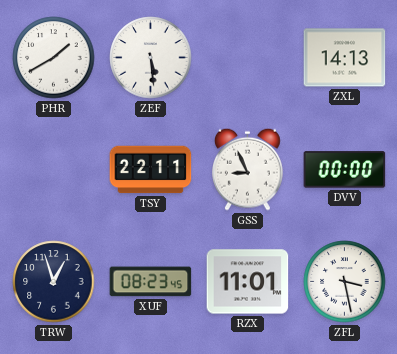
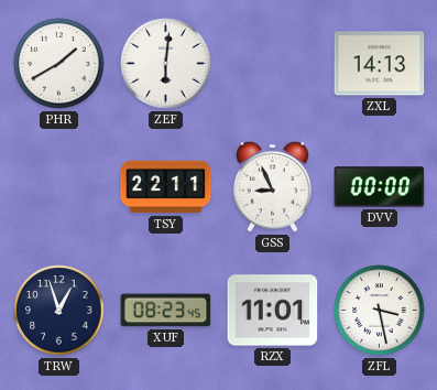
ZEF: 5:29 -> 6:01 (166, 64)
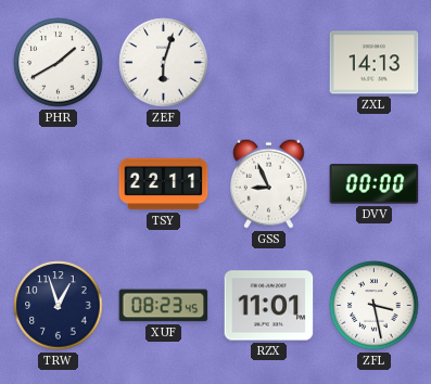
ZEF: 6:01 -> 6:03 (164, 63)
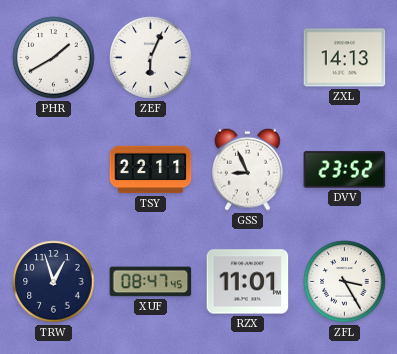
ZEF: 6:03 -> 6:04 (151, 58)
DVV: 00:00 -> 23:52 (345, 170)
XUF: 08:23 -> 08:47 (151, 282)
ZFL: 3:28 -> 3:25 (345, 282)
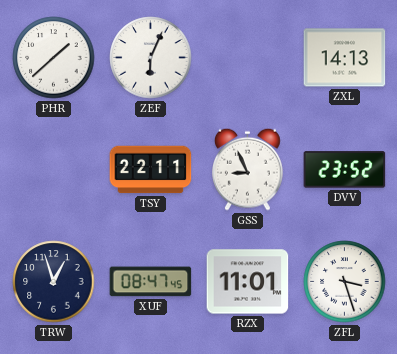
PHR: 1:40 -> 1:38 (54, 58)
ZFL: 3:25 -> 3:27 (345, 282)
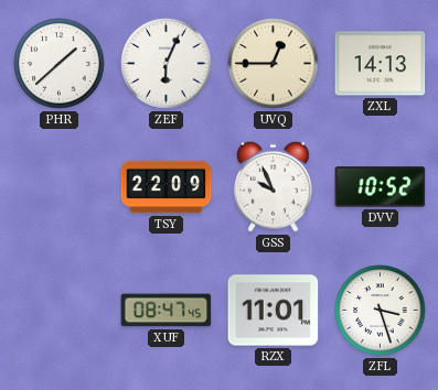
UVQ: none -> 12:45 (274, 64)
TSY: 22:11 -> 22:09 (167, 187)
GSS: 8:56 -> 9:56 (274, 186)
DVV: 23:52 -> 10:52 (381, 187)
TRW: 12:57 -> none (54, 282)
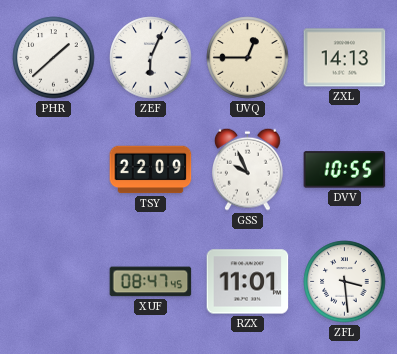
DVV: 10:52 -> 10:55 (345, 170)
ZFL: 3:27 -> 3:29 (345, 282)
